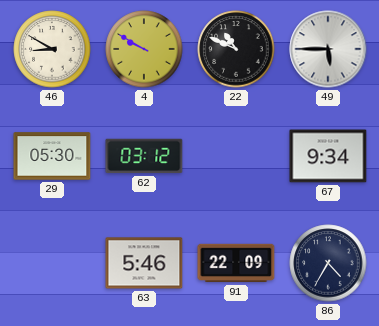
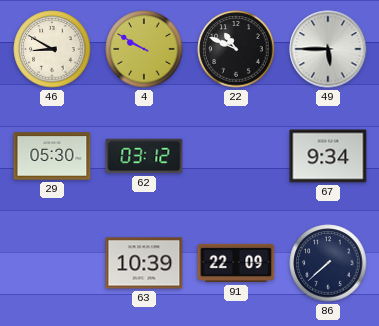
63: 5:46 -> 10:39 (144, 263)
86: 4:35 -> 7:38 (328, 263)
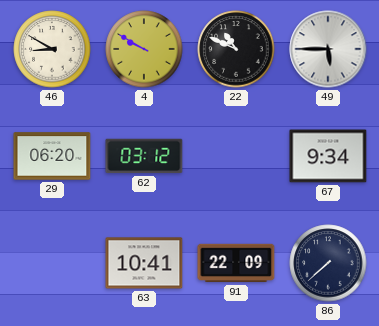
29: 05:30 -> 06:20 (52, 156)
63: 10:39 -> 10:41 (144, 263)
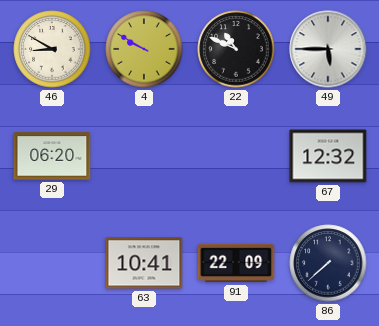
62: 03:12 -> none (144, 156)
67: 9:34 -> 12:32 (328, 156)
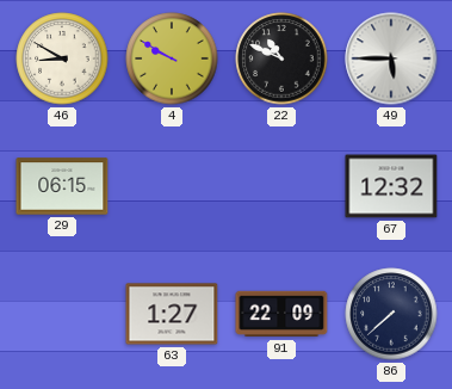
29: 06:20 -> 06:15 (62, 186)
63: 10:41 -> 1:27 (172, 314)
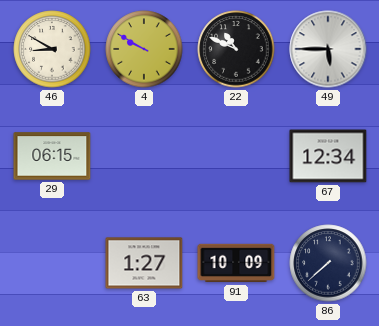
67: 12:32 -> 12:34 (328, 156)
91: 22:09 -> 10:09 (236, 263)
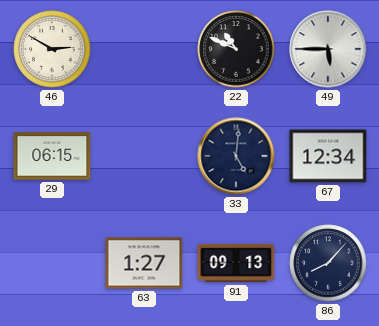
46: 8:50 -> 2:50 (52, 49)
4: 9:50 -> none (144, 49)
33: none -> 5:01 (236, 156)
91: 10:09 -> 09:13 (236, 263)
86: 7:38 -> 8:07 (328, 263)
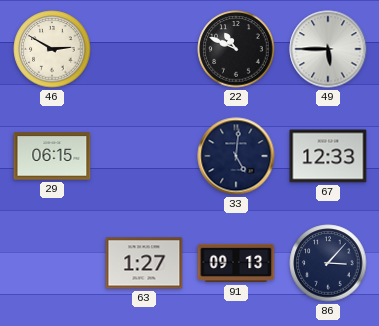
67: 12:34 -> 12:33 (328, 156)
86: 8:07 -> 3:07 (328, 263)
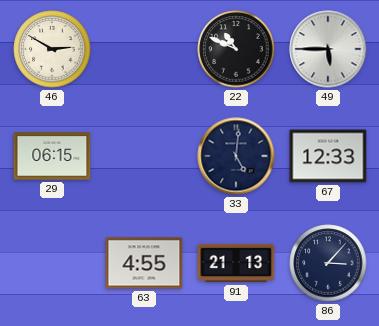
63: 1:27 -> 4:55 (144, 263)
91: 09:13 -> 21:13 (236, 263)
